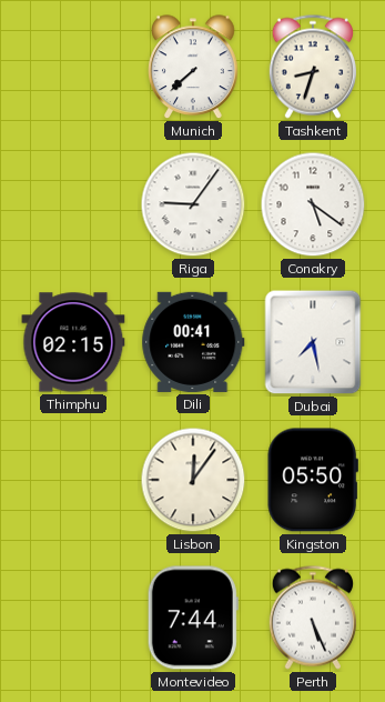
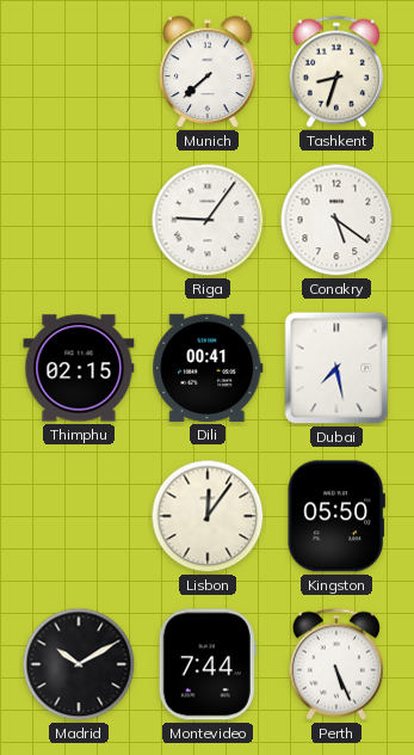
Madrid: none -> 10:10 (79, 664)
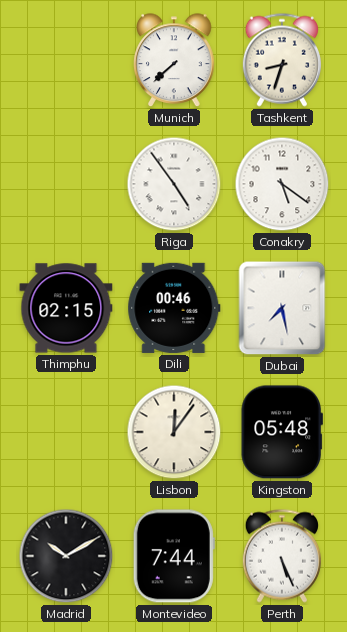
Riga: 9:06 -> 4:54 (174, 184)
Dili: 00:41 -> 00:46 (174, 308)
Kingston: 05:50 -> 05:48 (282, 432)
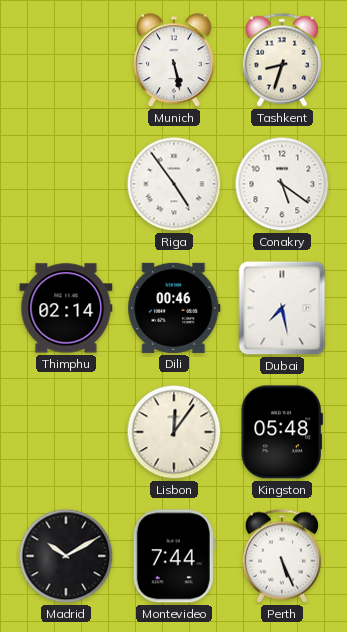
Munich: 7:38 -> 5:28 (174, 61)
Thimphu: 02:15 -> 02:14 (66, 308)
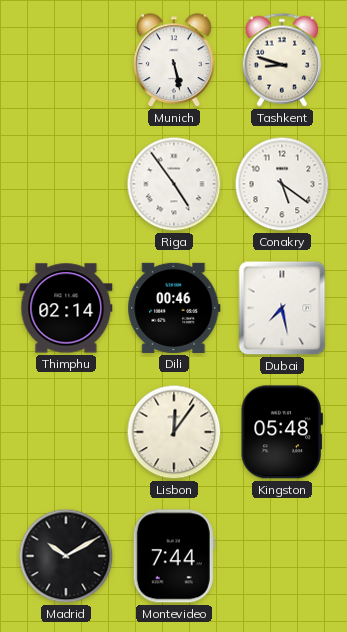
Tashkent: 8:33 -> 8:48 (282, 60)
Perth: 5:26 -> none (282, 556)
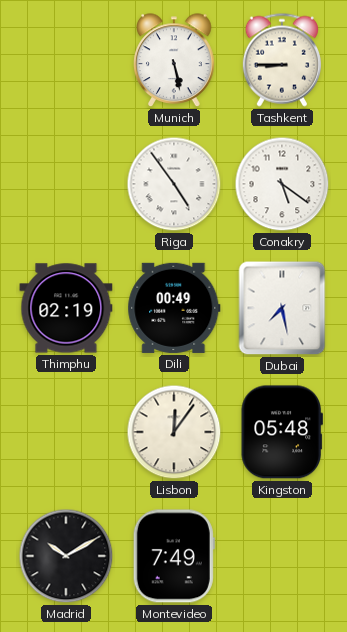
Tashkent: 8:48 -> 8:45 (282, 60)
Thimphu: 02:14 -> 02:19 (66, 308)
Dili: 00:46 -> 00:49 (174, 308)
Montevideo: 7:44 -> 7:49 (174, 556)
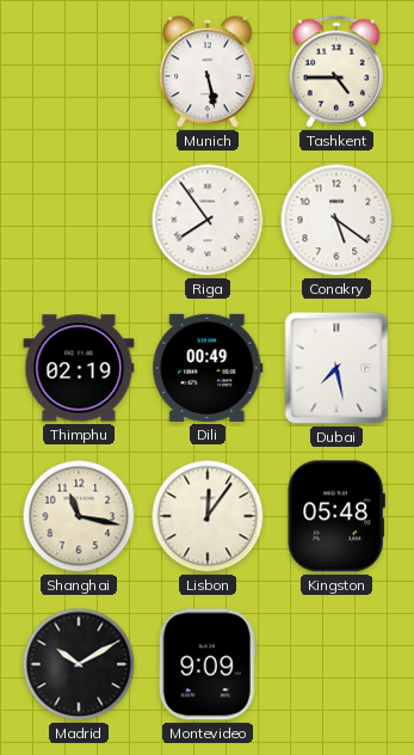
Tashkent: 8:45 -> 4:45 (336, 72)
Riga: 4:54 -> 7:54 (208, 220)
Shanghai: none -> 11:17 (79, 516)
Montevideo: 7:49 -> 9:09 (208, 664)
